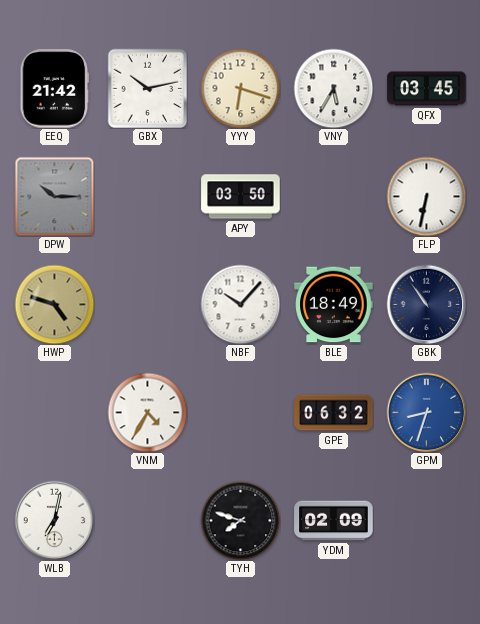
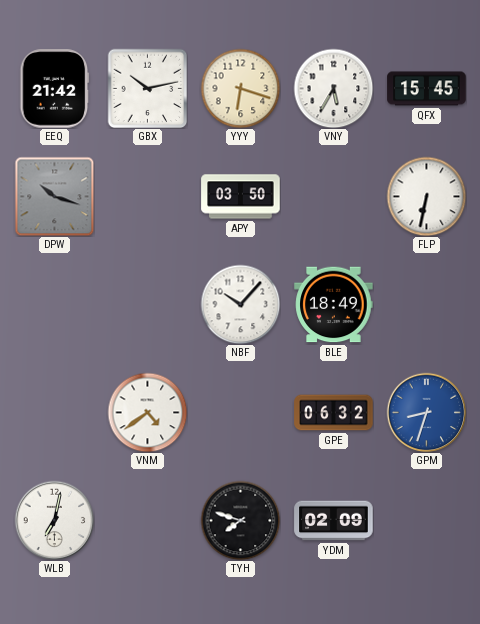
QFX: 03:45 -> 15:45 (427, 89)
DPW: 10:15 -> 10:18 (54, 196)
HWP: 4:48 -> none (54, 304)
GBK: 10:54 -> none (426, 304)
VNM: 4:35 -> 4:39 (147, 412)
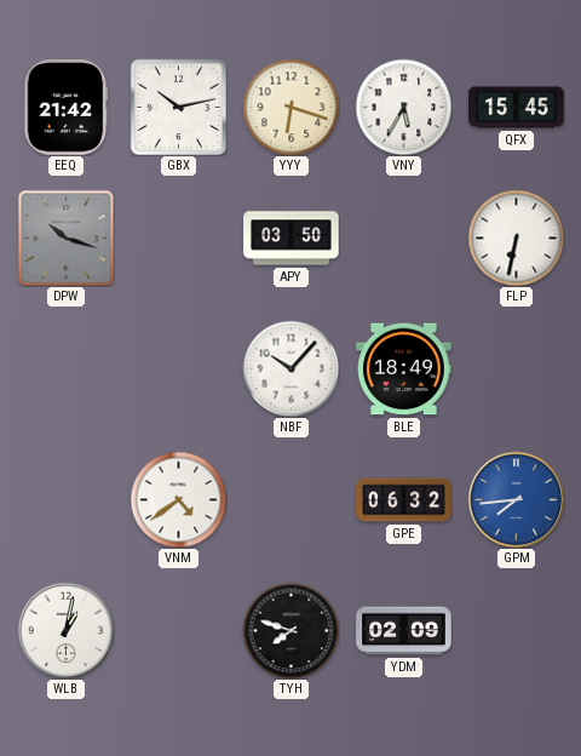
GPM: 8:33 -> 7:44 (516, 499)
WLB: 7:02 -> 1:02 (65, 630)
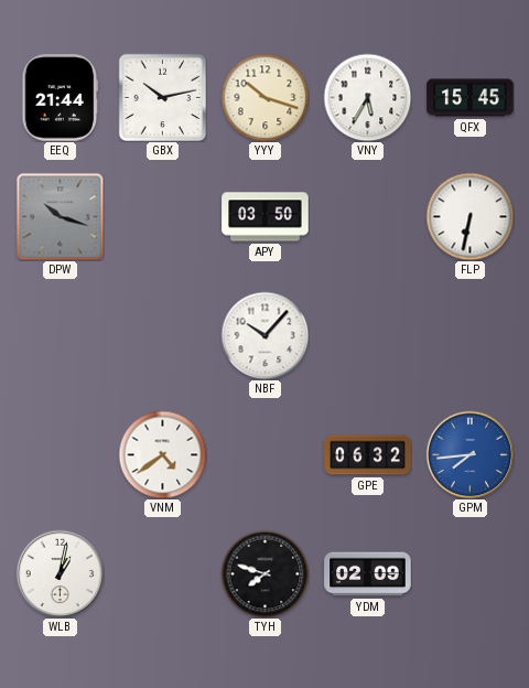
EEQ: 21:42 -> 21:44 (61, 98)
YYY: 6:18 -> 10:18 (264, 97)
BLE: 18:49 -> none (404, 370)
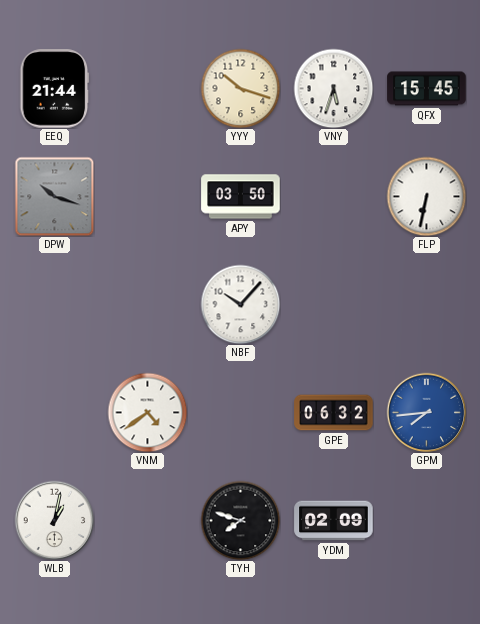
GBX: 10:13 -> none (162, 97)
VNY: 5:35 -> 5:33 (333, 88)
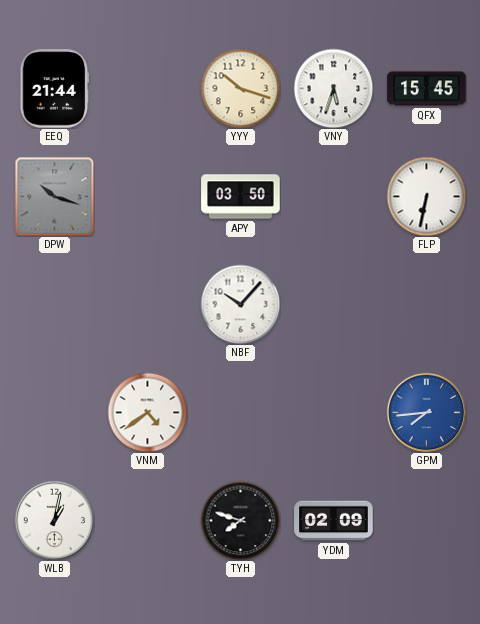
GPE: 06:32 -> none (334, 413)
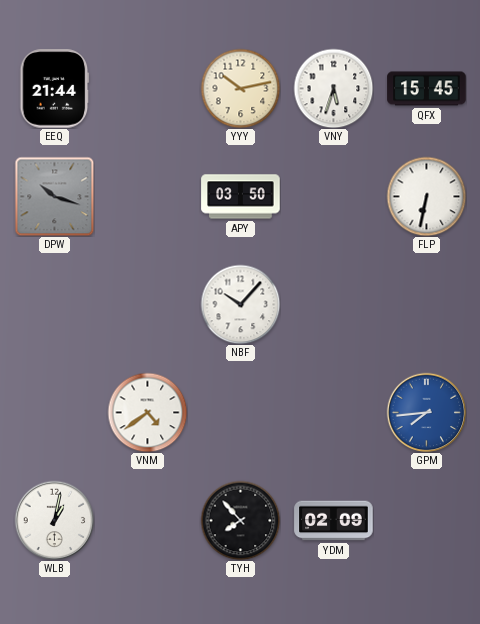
YYY: 10:18 -> 10:13 (240, 88)
TYH: 7:48 -> 7:53 (240, 520)
